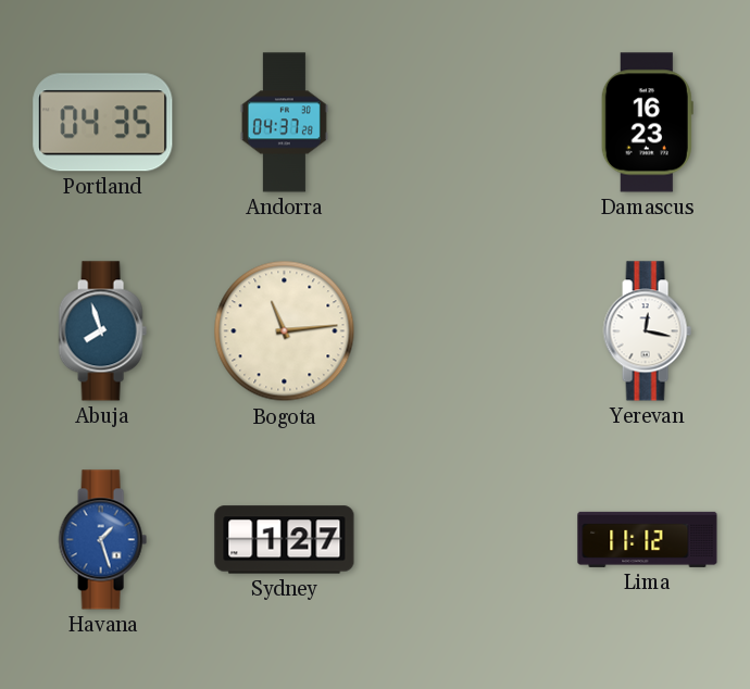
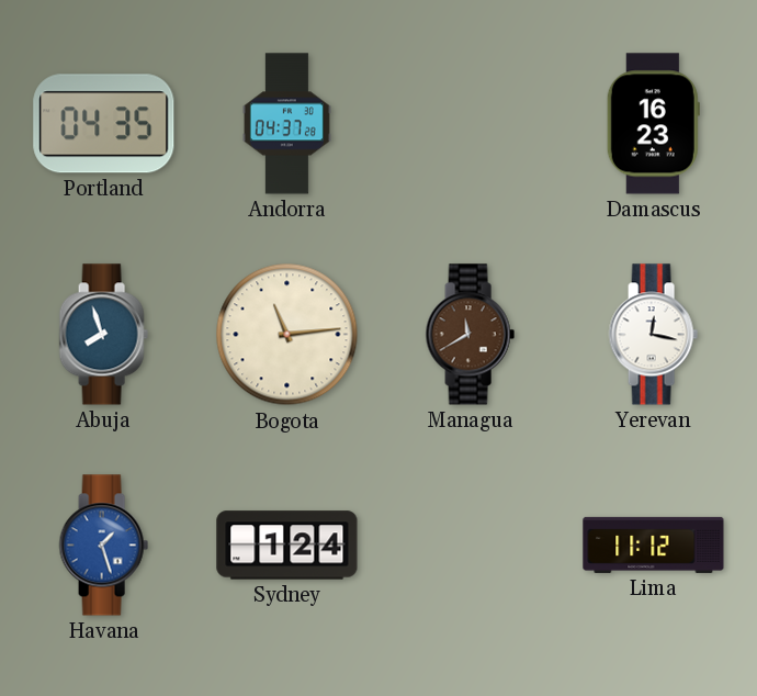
Managua: none -> 11:40 (470, 335)
Sydney: 1:27 -> 1:24 (287, 546)
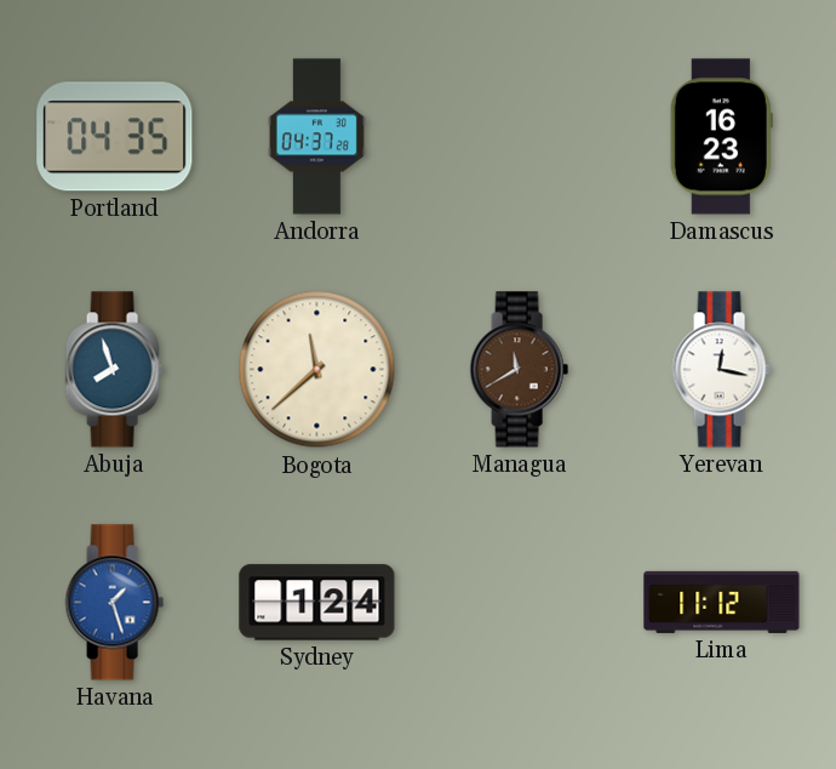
Bogota: 11:14 -> 11:38 (317, 370)
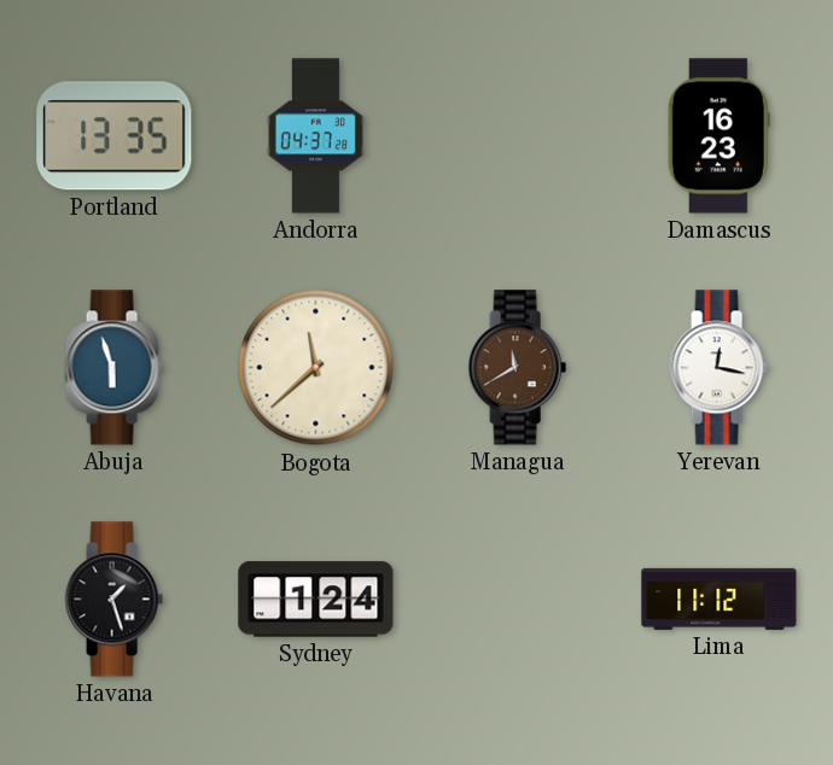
Portland: 04:35 -> 13:35 (115, 136)
Abuja: 7:57 -> 5:57 (113, 368)
Havana dial: blue -> black (113, 600)
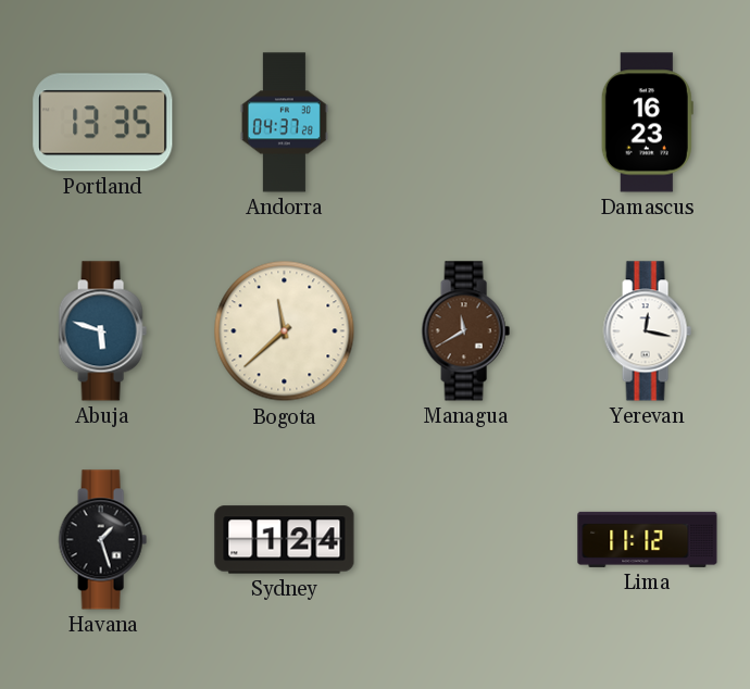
Abuja: 5:57 -> 5:48 (102, 331)
